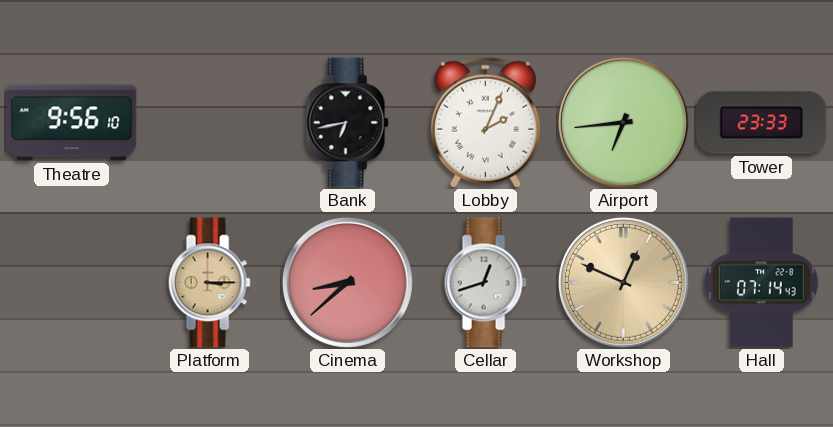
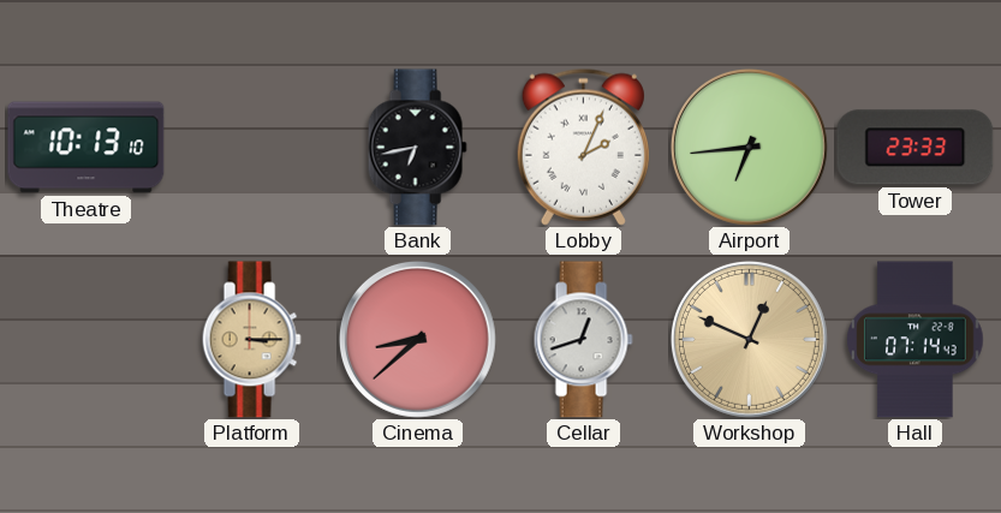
Theatre: 9:56 -> 10:13 (87, 148)
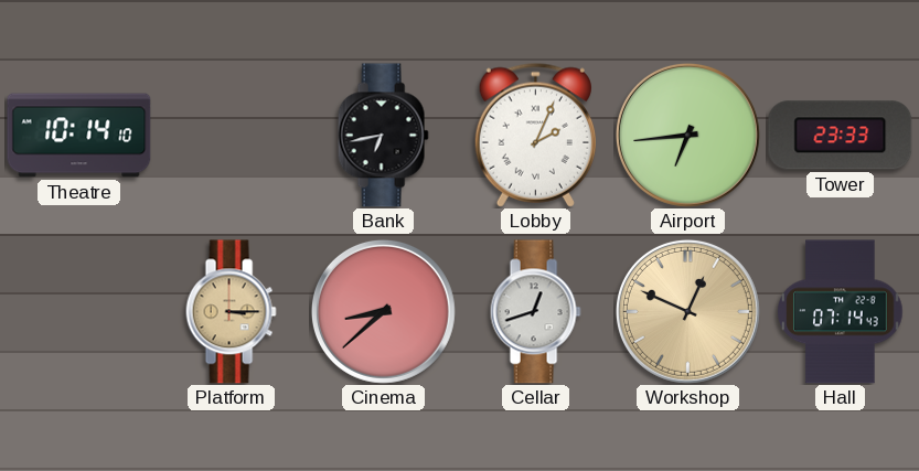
Theatre: 10:13 -> 10:14 (79, 136)
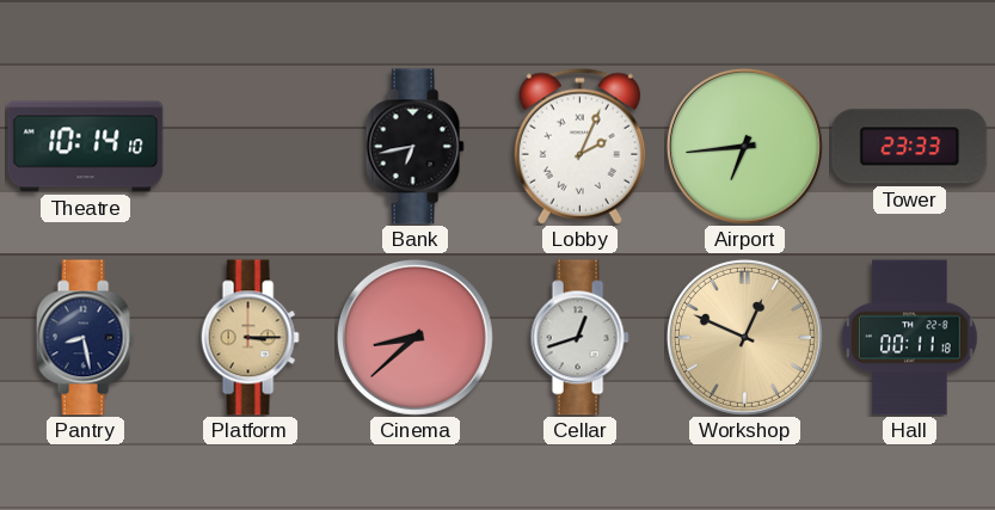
Pantry: none -> 8:28 (85, 338)
Hall: 07:14 -> 00:11 (910, 338)
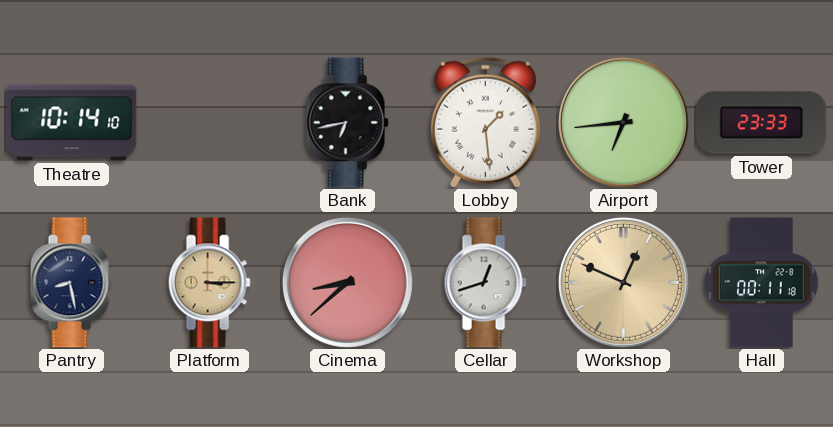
Lobby: 2:04 -> 1:29 (485, 122)
